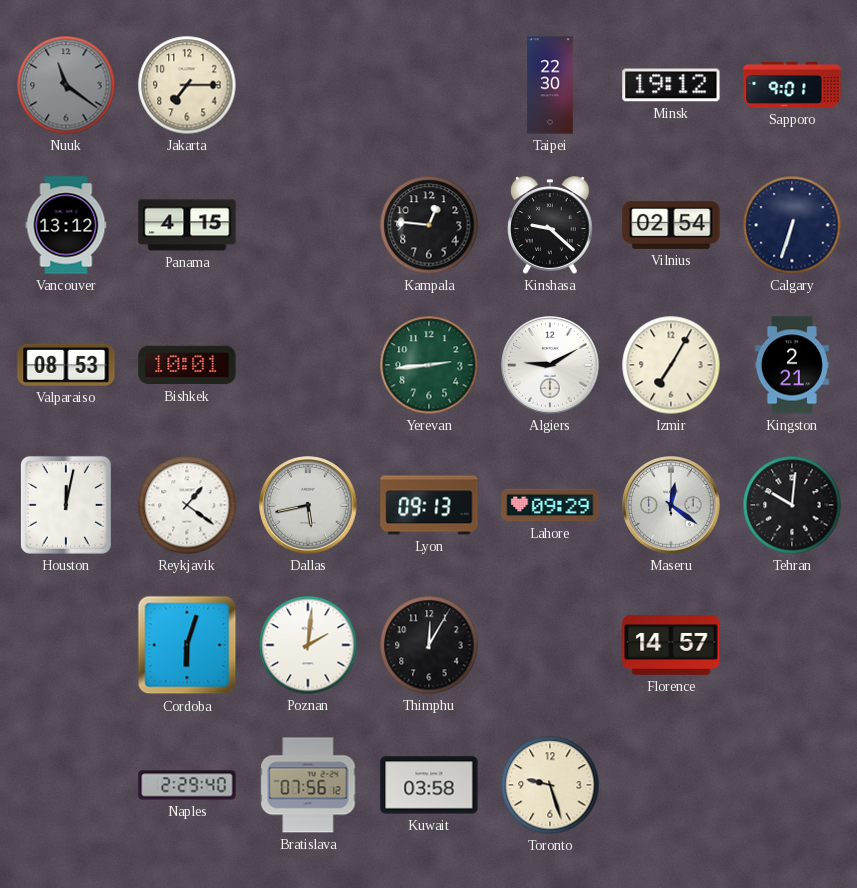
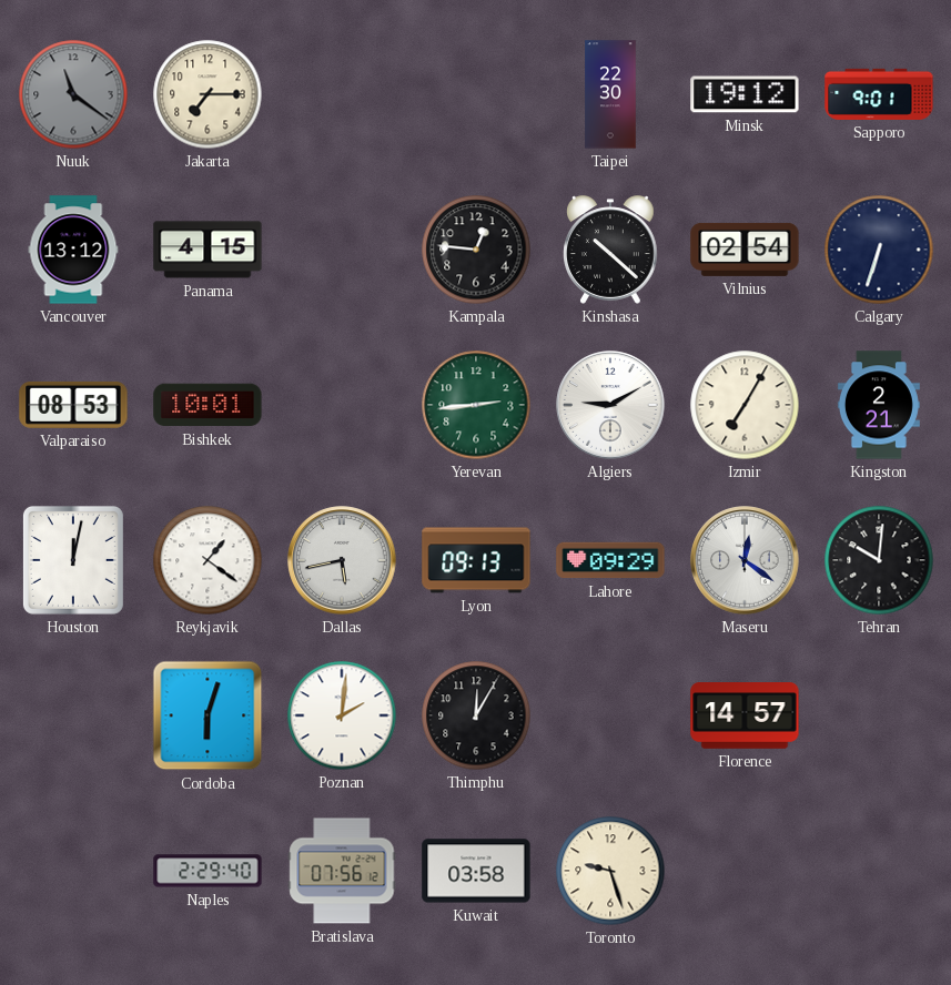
Kinshasa: 9:22 -> 10:22 (610, 250)
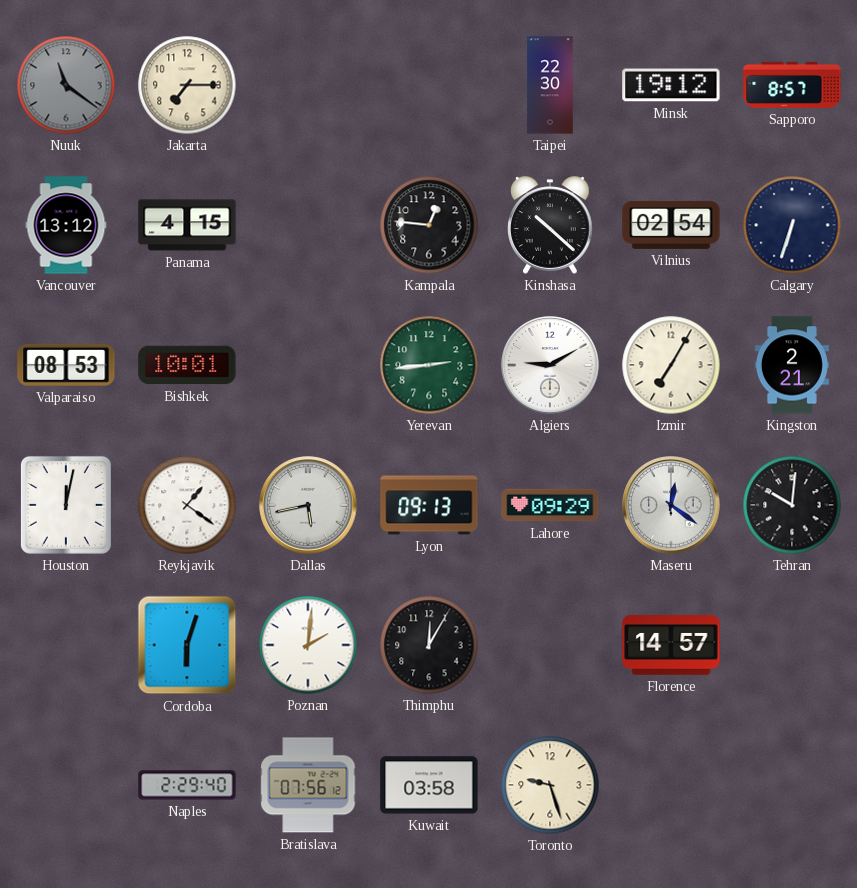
Sapporo: 9:01 -> 8:57 (792, 85)
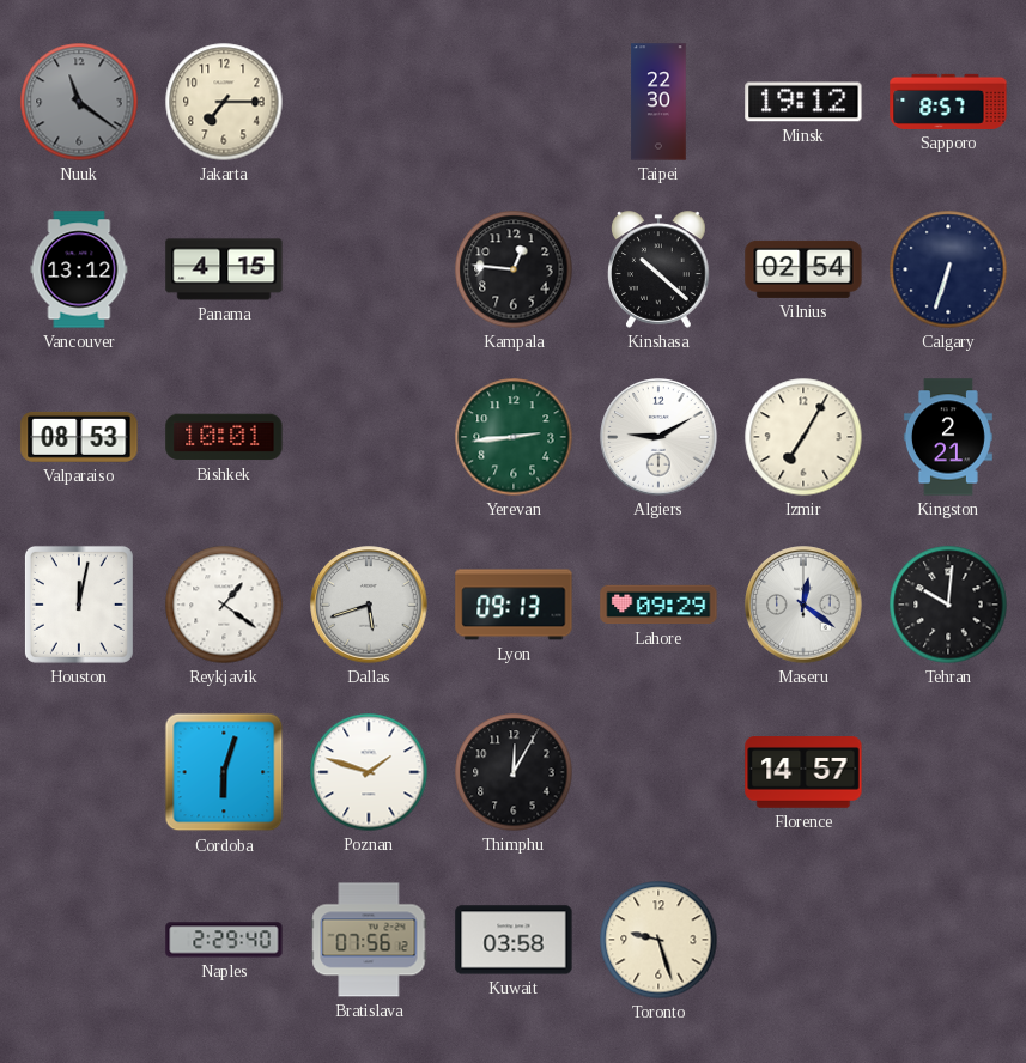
Dallas: 5:43 -> 5:42 (369, 605)
Poznan: 2:01 -> 1:48 (369, 772)
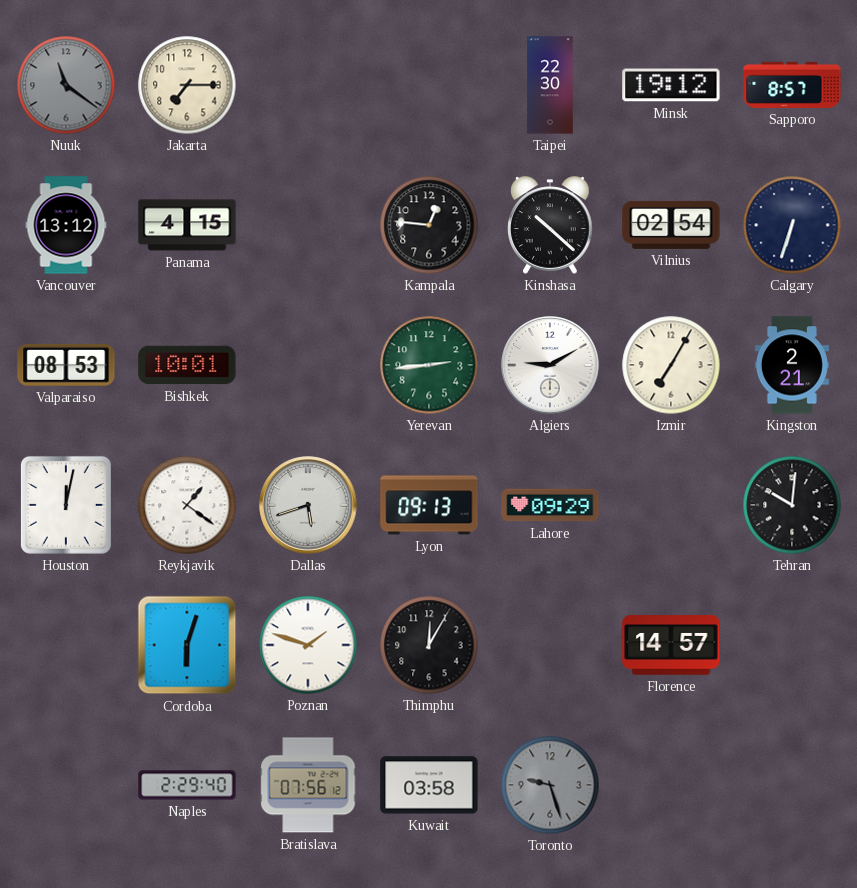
Maseru: 12:21 -> none (803, 605)
Toronto dial: cream -> grey (550, 785)
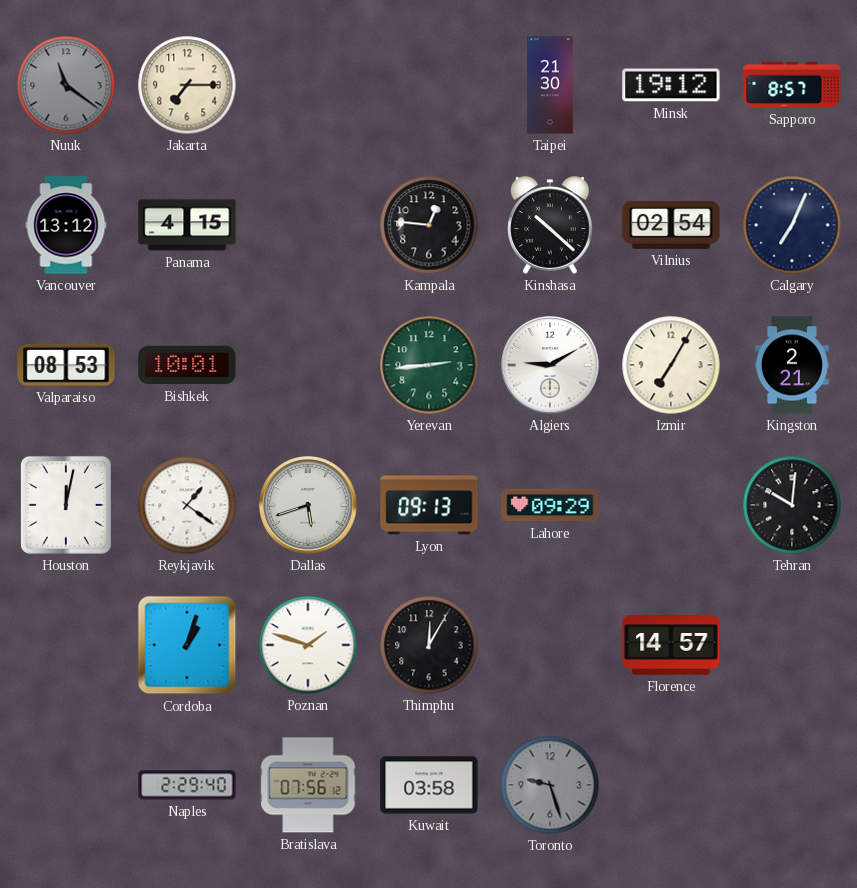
Taipei: 22:30 -> 21:30 (550, 85)
Calgary: 6:33 -> 7:04 (792, 225)
Cordoba: 6:03 -> 1:03 (187, 645)
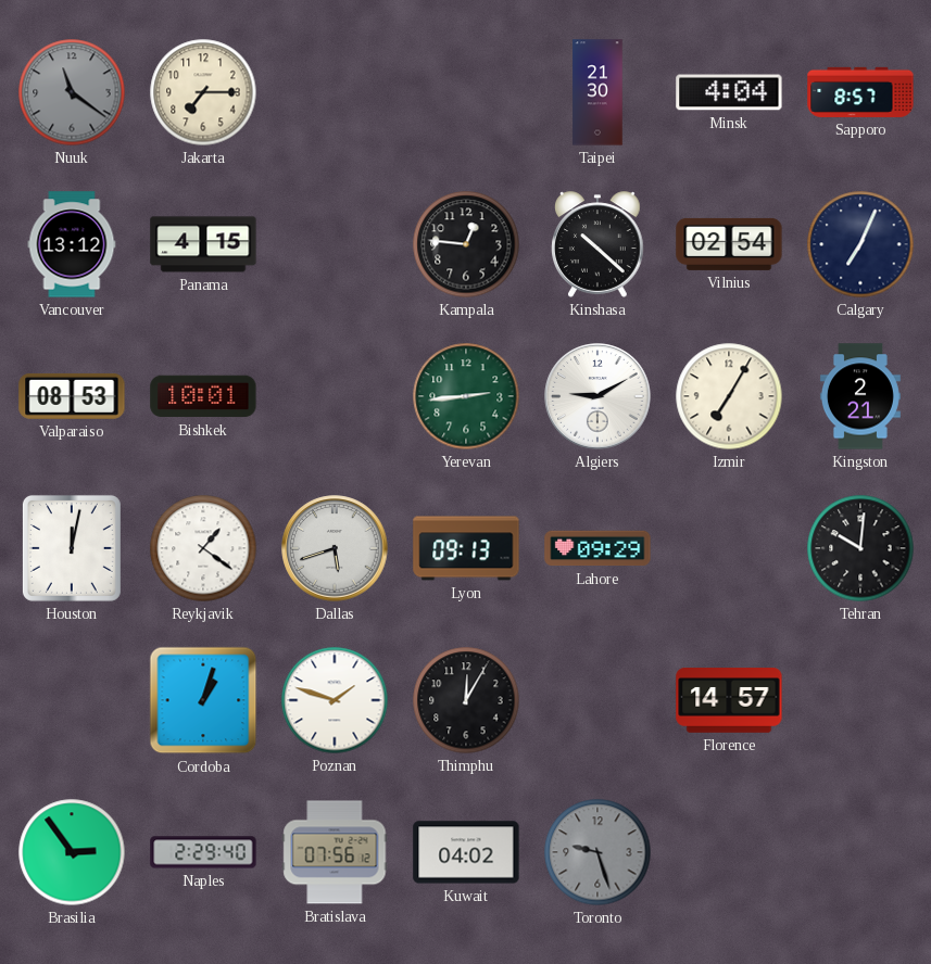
Minsk: 19:12 -> 4:04 (729, 92)
Brasilia: none -> 2:54 (72, 852)
Kuwait: 03:58 -> 04:02 (466, 852)
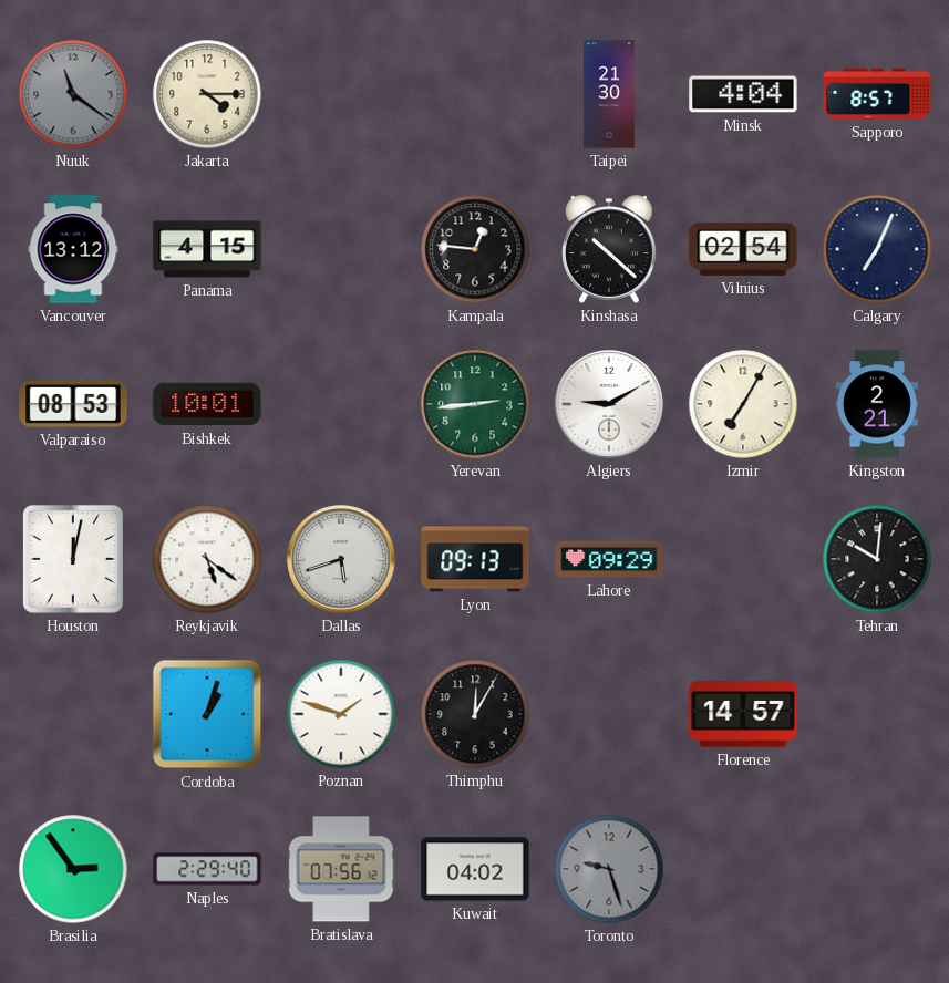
Jakarta: 7:15 -> 4:15 (207, 94)
Reykjavik: 1:21 -> 5:21 (207, 559)
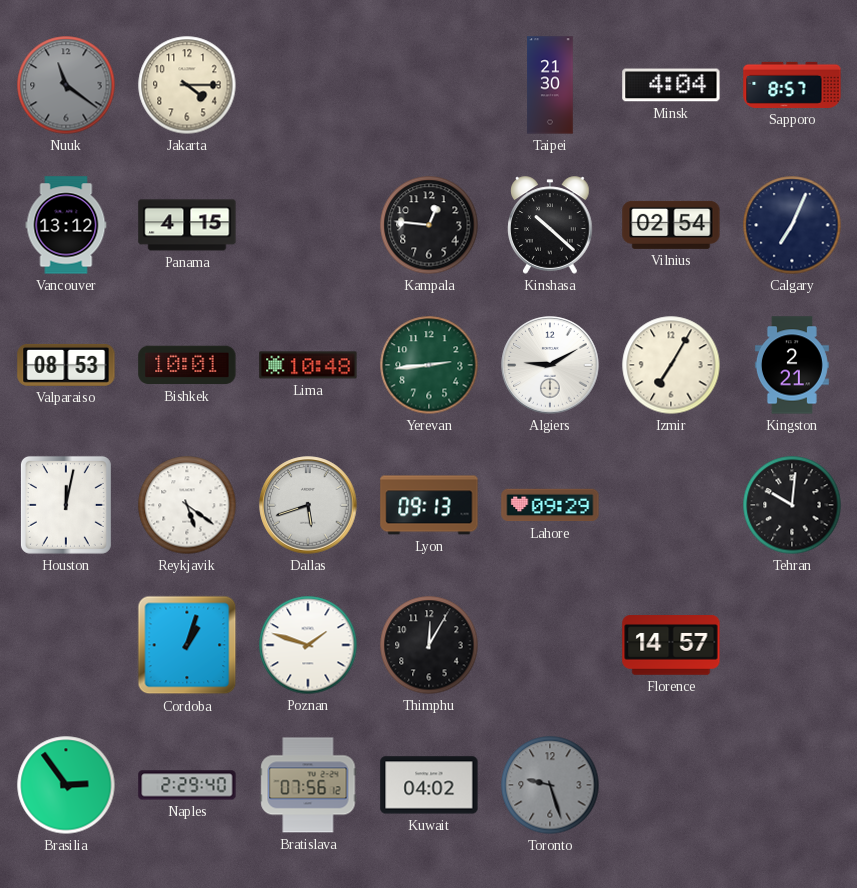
Lima: none -> 10:48 (308, 365)
